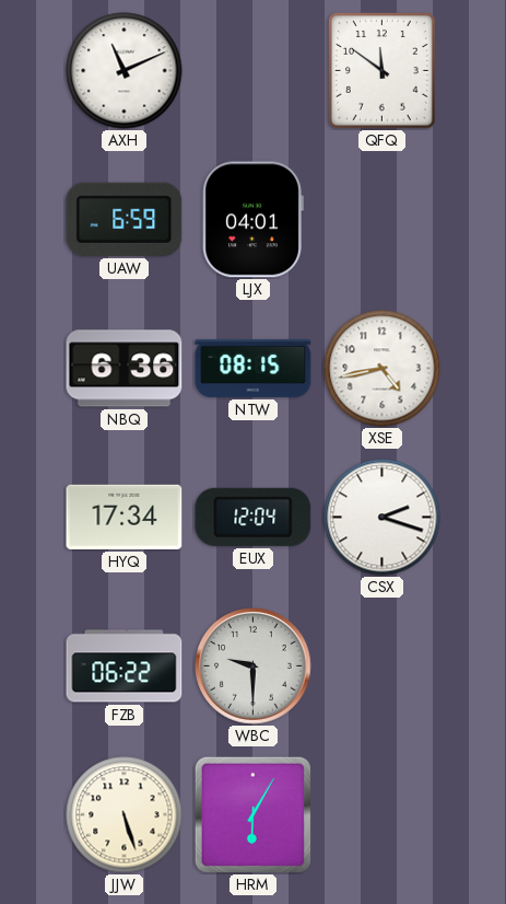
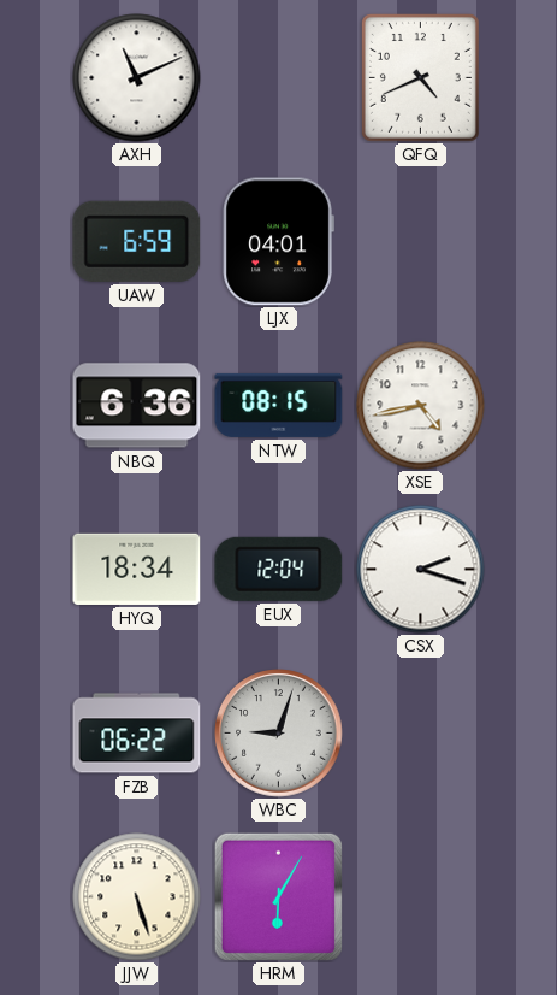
QFQ: 11:51 -> 4:41 (420, 77)
HYQ: 17:34 -> 18:34 (137, 569)
WBC: 9:30 -> 9:03 (279, 734)
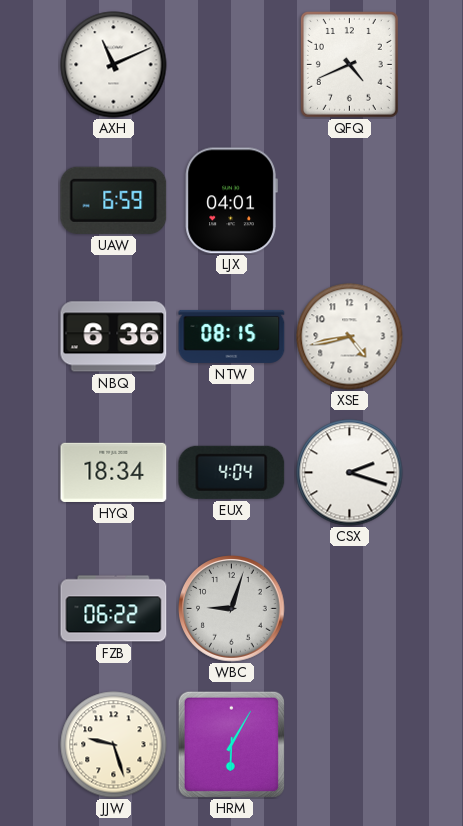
EUX: 12:04 -> 4:04 (232, 472)
JJW: 5:27 -> 9:27 (114, 745)
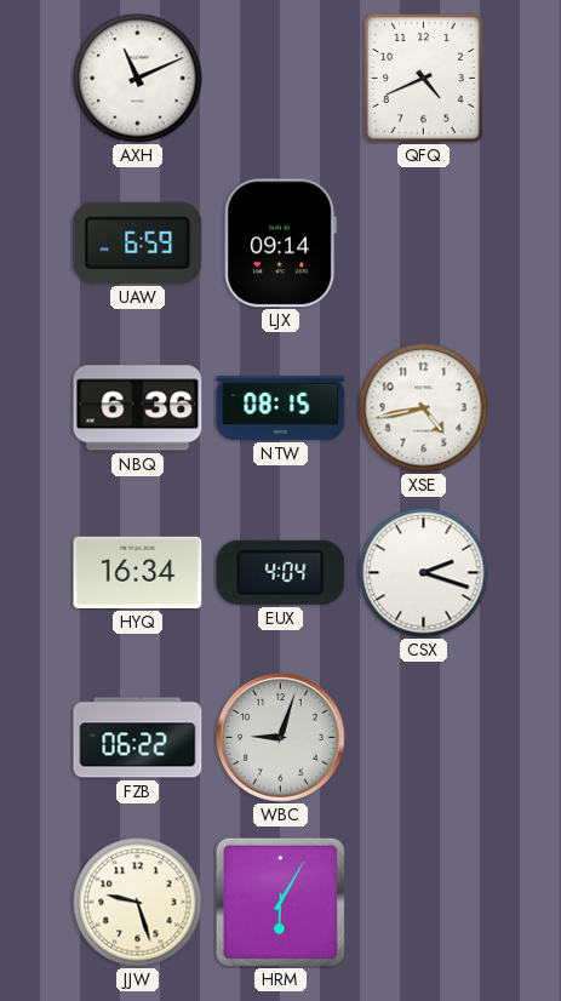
LJX: 04:01 -> 09:14 (280, 244)
HYQ: 18:34 -> 16:34 (138, 572)
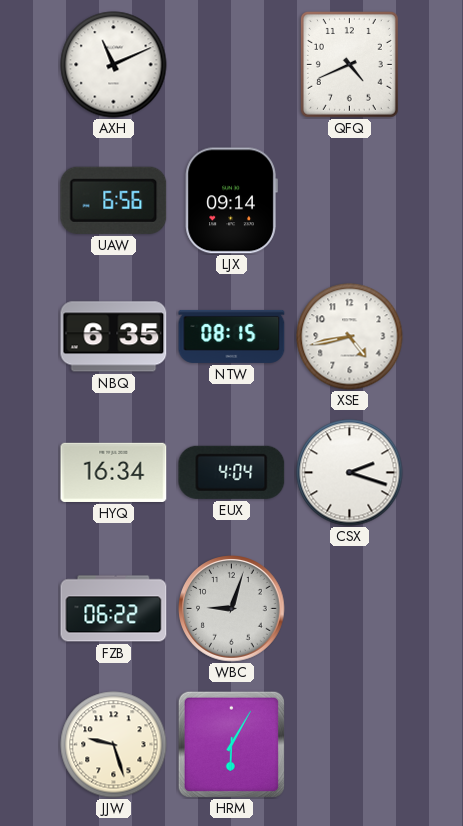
UAW: 6:59 -> 6:56 (114, 200)
NBQ: 6:36 -> 6:35 (114, 337)
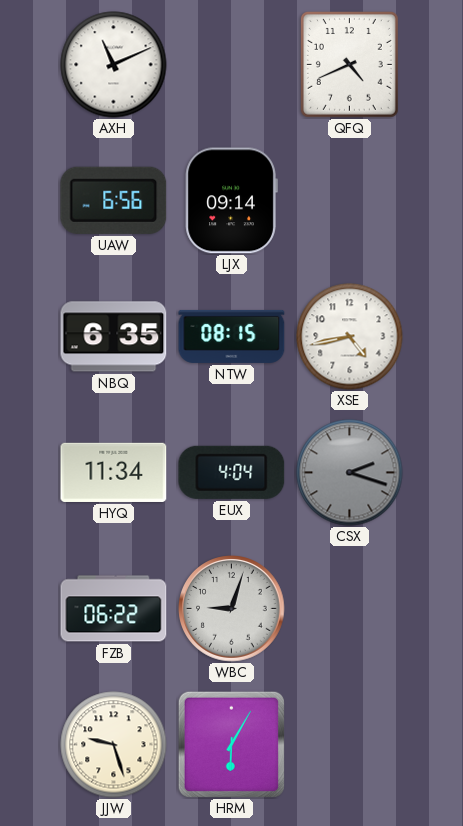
HYQ: 16:34 -> 11:34 (114, 472)
CSX dial: white -> grey (350, 473)
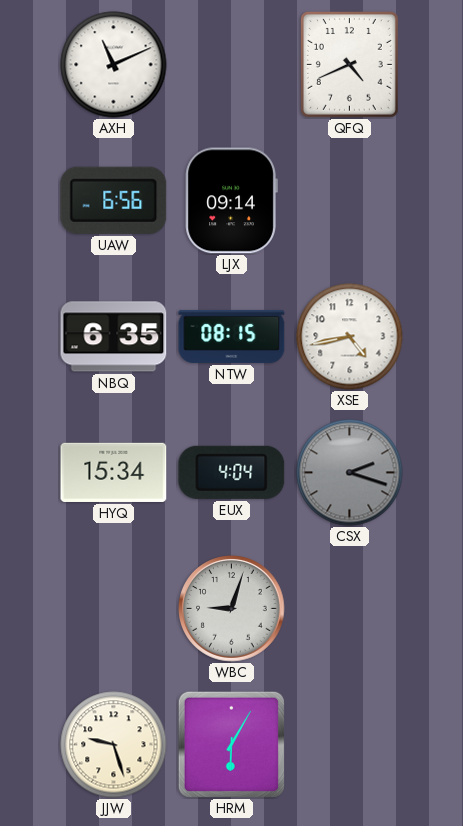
HYQ: 11:34 -> 15:34 (114, 472)
FZB: 06:22 -> none (114, 609)
